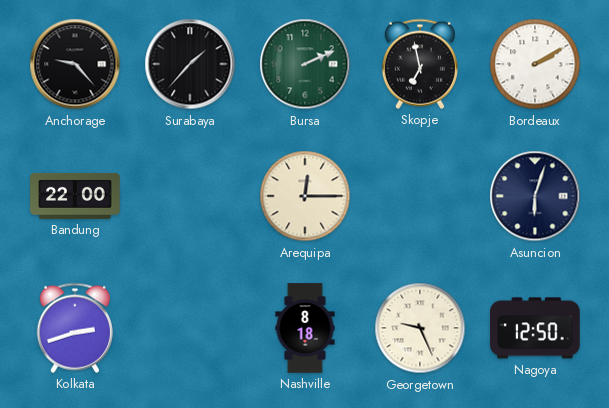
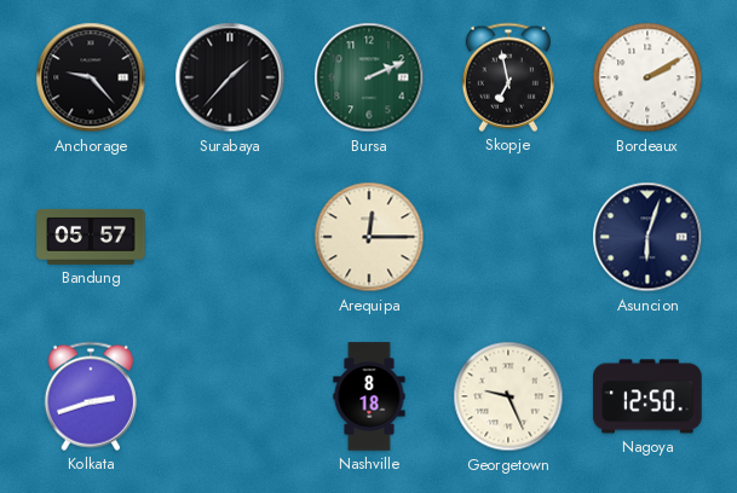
Bandung: 22:00 -> 05:57 (91, 237)
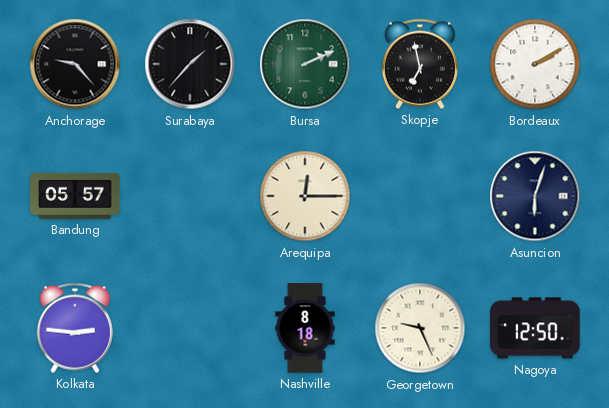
Kolkata: 2:42 -> 2:46 (75, 328)
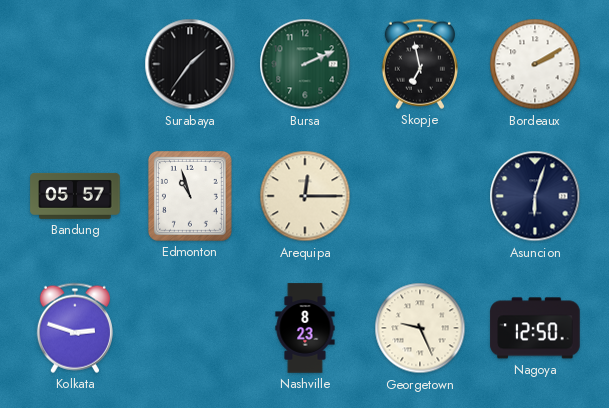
Anchorage: 9:23 -> none (75, 64)
Surabaya: 1:37 -> 1:36 (190, 64)
Edmonton: none -> 10:57 (190, 196)
Kolkata: 2:46 -> 2:48 (75, 328)
Nashville: 8:18 -> 8:23 (305, 328)
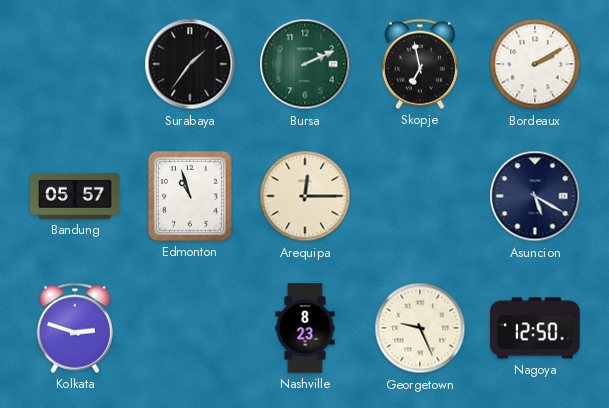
Asuncion: 6:03 -> 5:20 (535, 196)
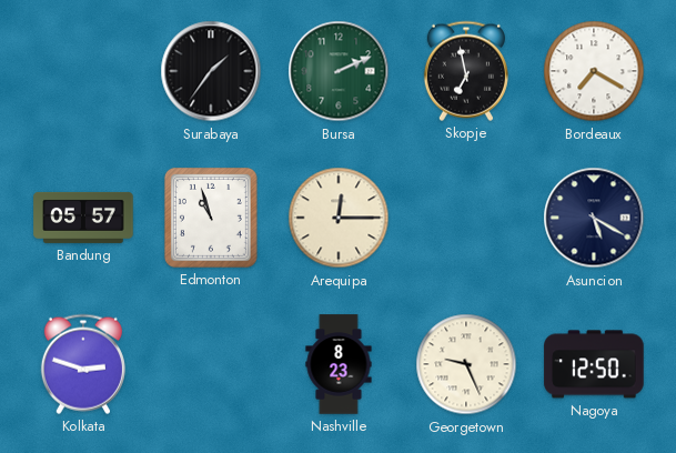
Bordeaux: 2:10 -> 7:20 (594, 71)
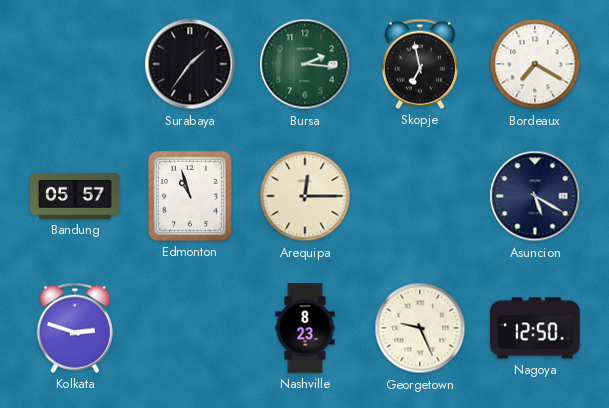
Bursa: 2:11 -> 2:16 (305, 64)
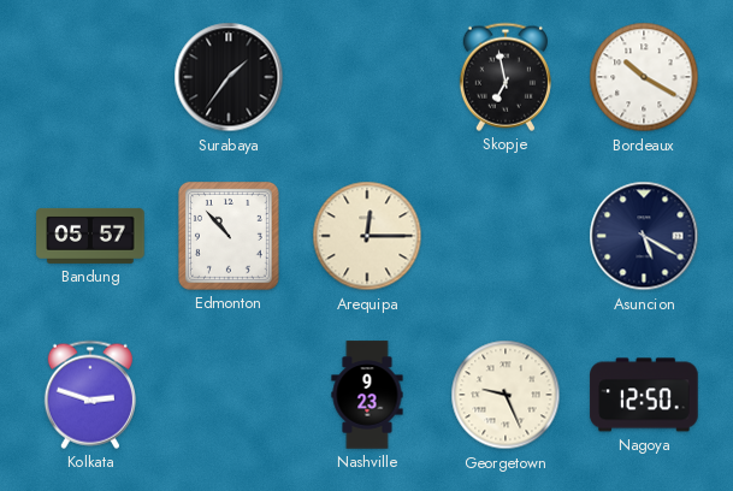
Bursa: 2:16 -> none (305, 64)
Bordeaux: 7:20 -> 10:20 (644, 77)
Edmonton: 10:57 -> 10:53 (229, 236)
Nashville: 8:23 -> 9:23 (367, 395)
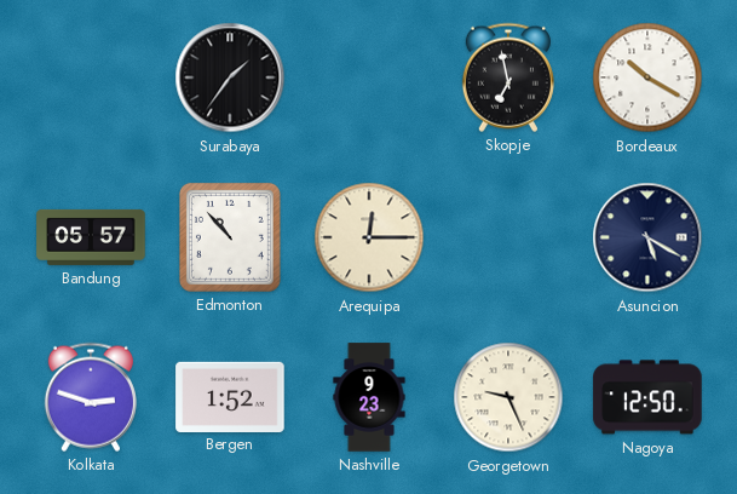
Bergen: none -> 1:52 (230, 396)
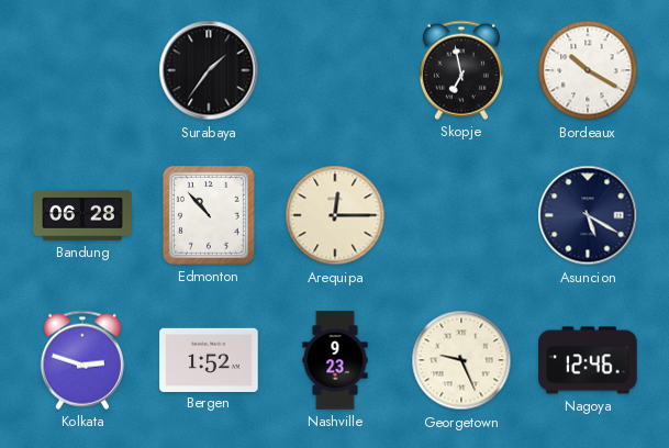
Bandung: 05:57 -> 06:28 (82, 215)
Nagoya: 12:50 -> 12:46 (588, 360)
